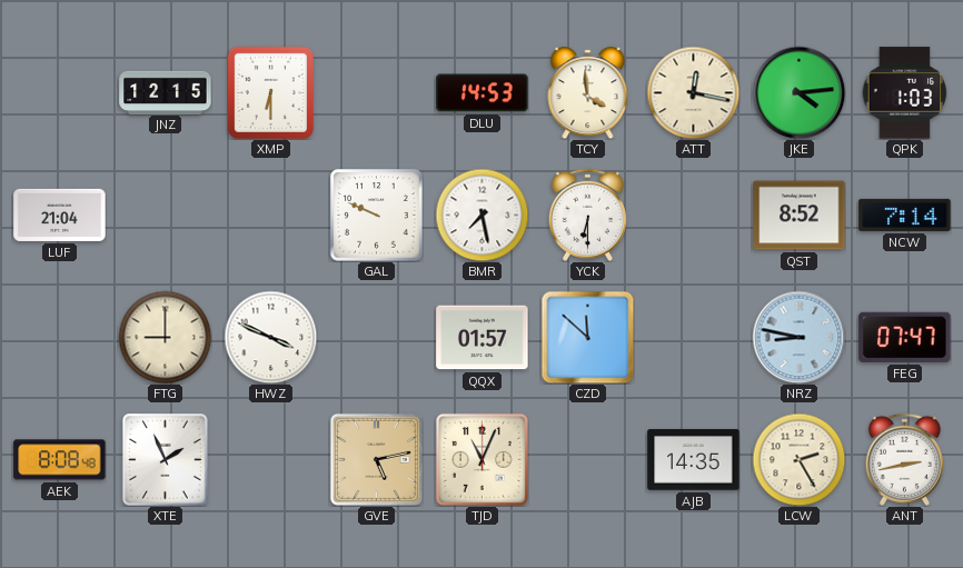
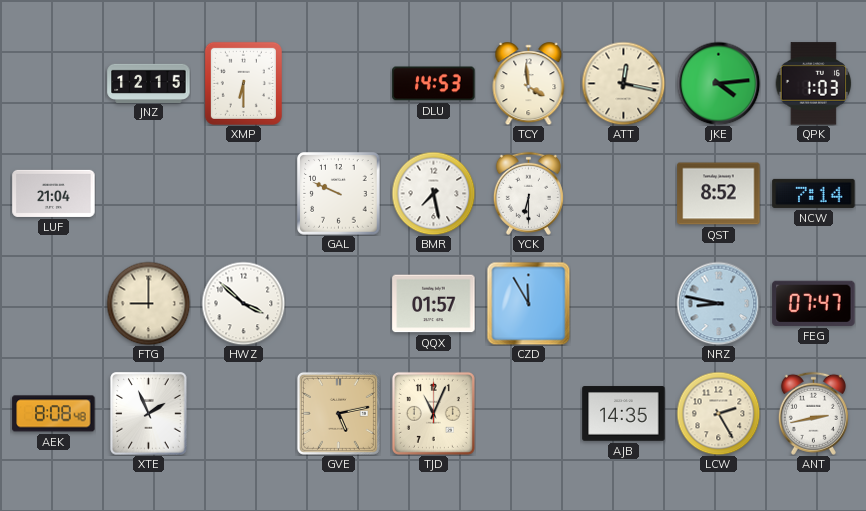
HWZ: 3:49 -> 3:52 (243, 303)
CZD: 11:52 -> 11:55 (528, 303)
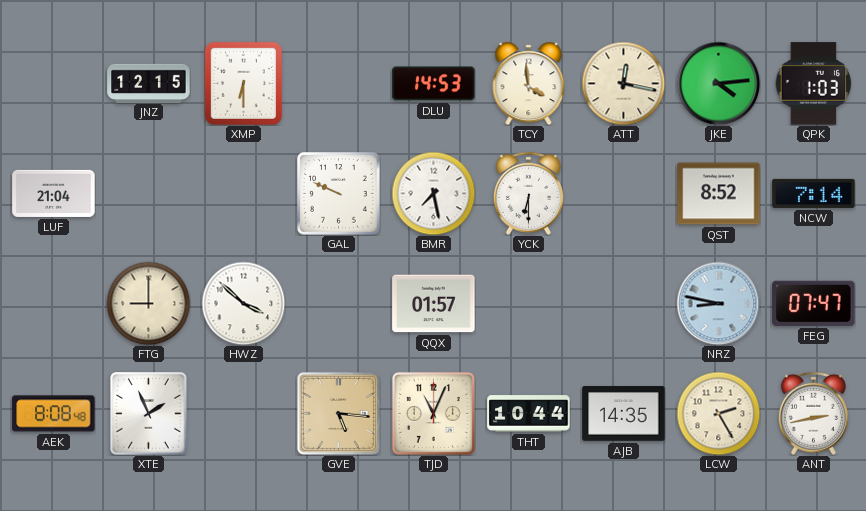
CZD: 11:55 -> none (528, 303)
GVE: 5:13 -> 5:16 (338, 413)
THT: none -> 10:44 (529, 414)
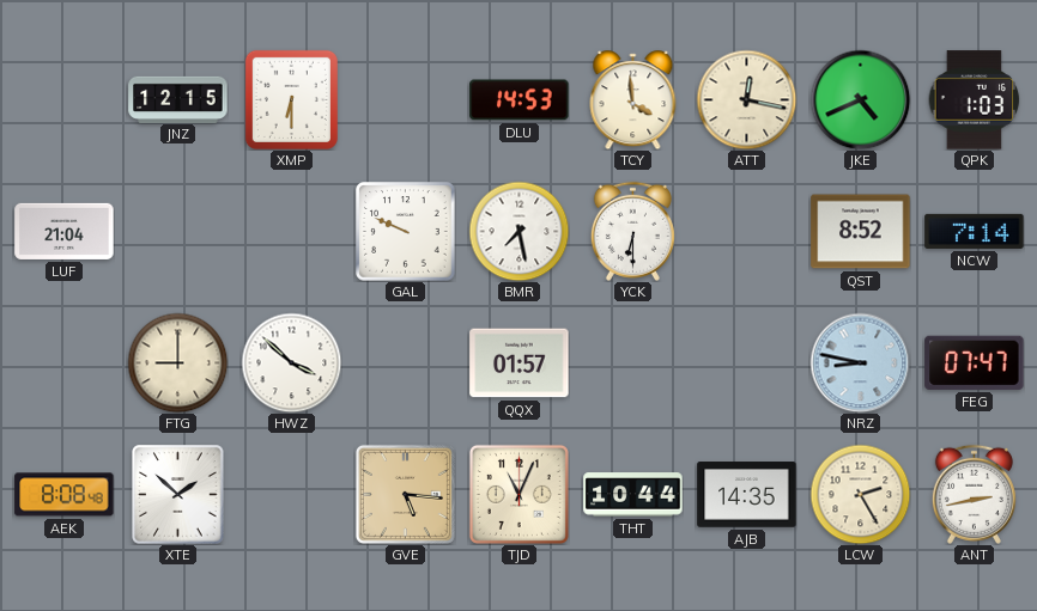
JKE: 4:14 -> 4:41 (860, 99)
XTE: 1:56 -> 1:52 (178, 495)
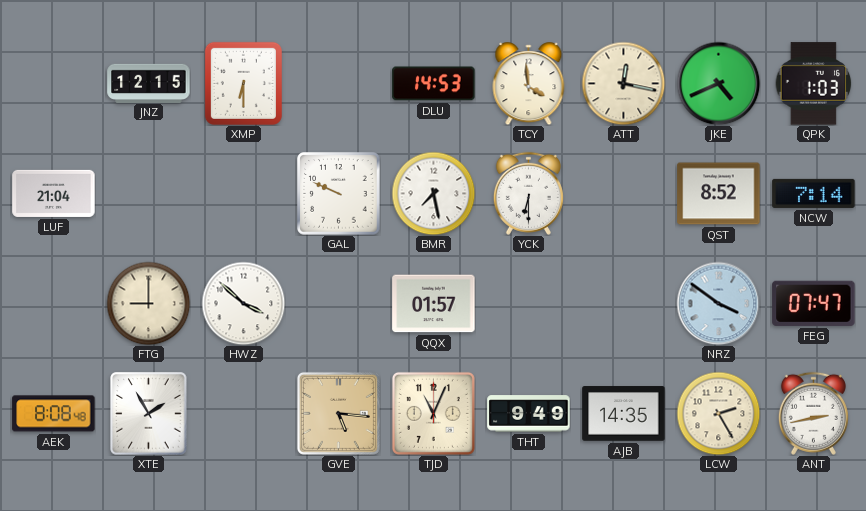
NRZ: 8:47 -> 3:51 (718, 303)
XTE: 1:52 -> 1:55 (149, 414)
THT: 10:44 -> 9:49 (529, 414)
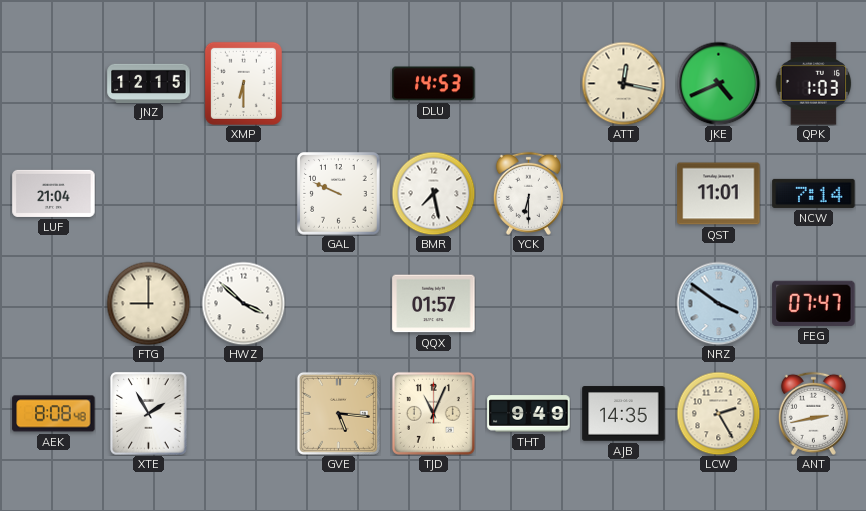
TCY: 3:59 -> none (529, 84)
QST: 8:52 -> 11:01 (719, 194)
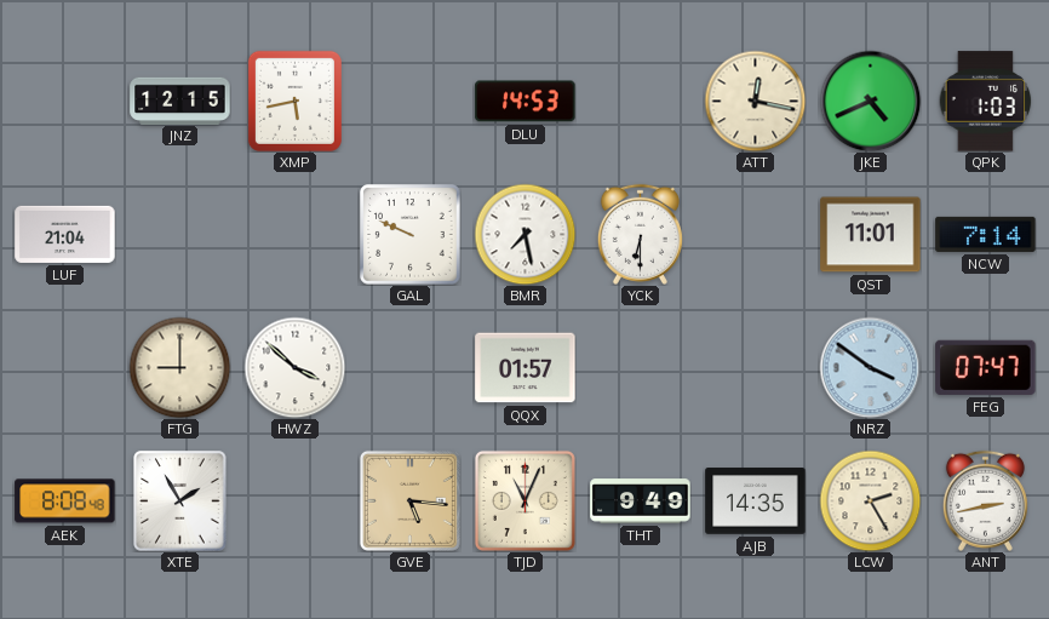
XMP: 6:30 -> 5:43 (294, 101)
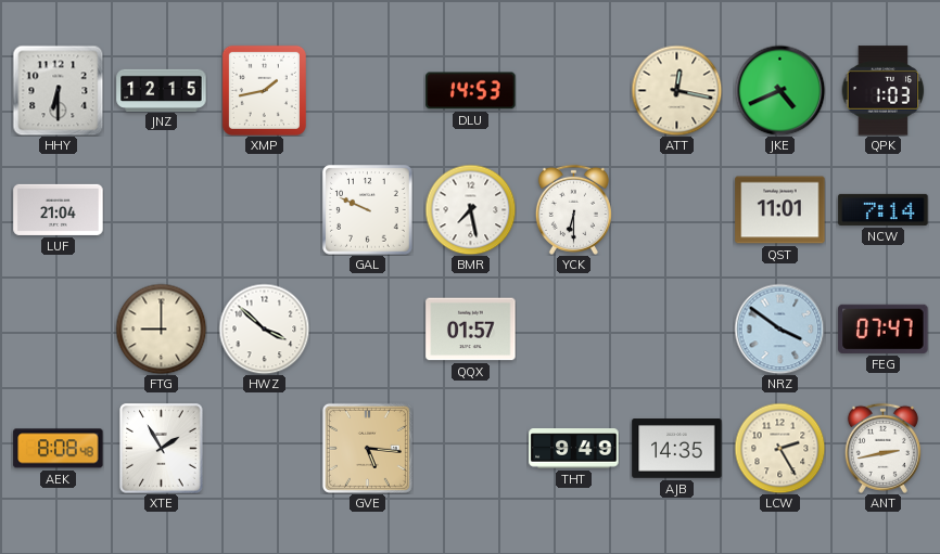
HHY: none -> 6:30 (58, 90)
XMP: 5:43 -> 1:43 (264, 90)
TJD: 11:04 -> none (524, 500)
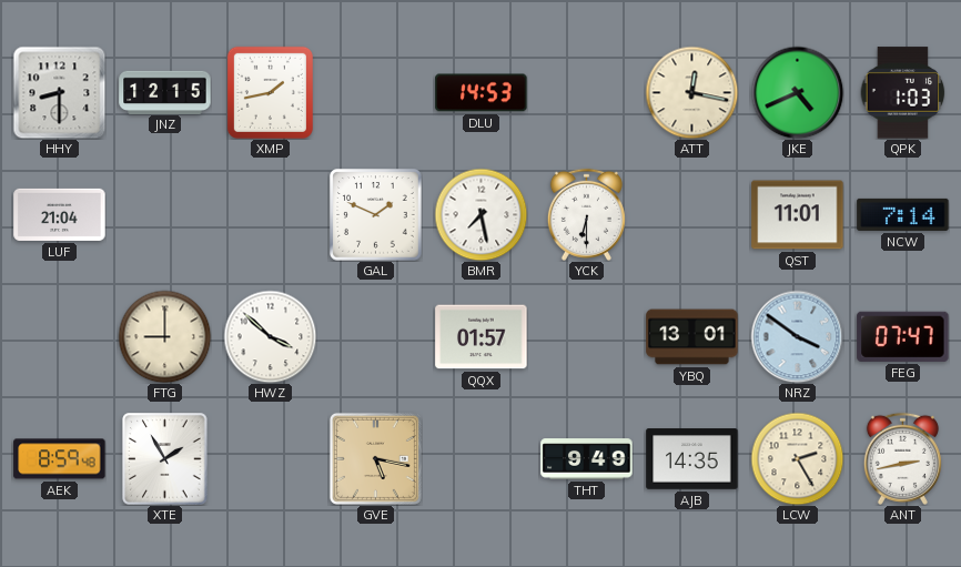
HHY: 6:30 -> 8:30 (59, 92)
GAL: 9:49 -> 1:49 (376, 215)
YBQ: none -> 13:01 (692, 337)
AEK: 8:08 -> 8:59 (60, 459)
GVE: 5:16 -> 5:17 (375, 458)
